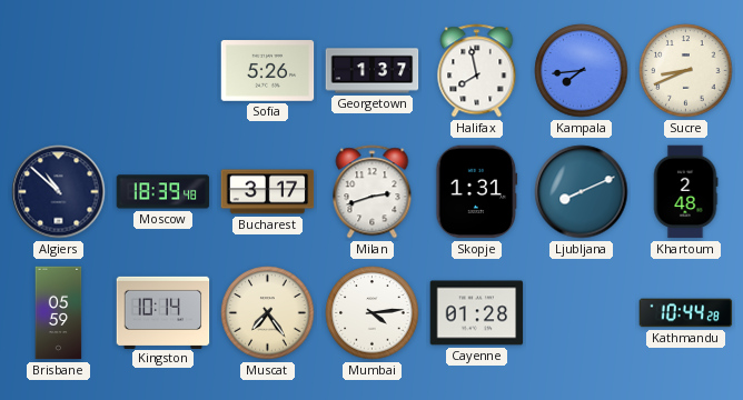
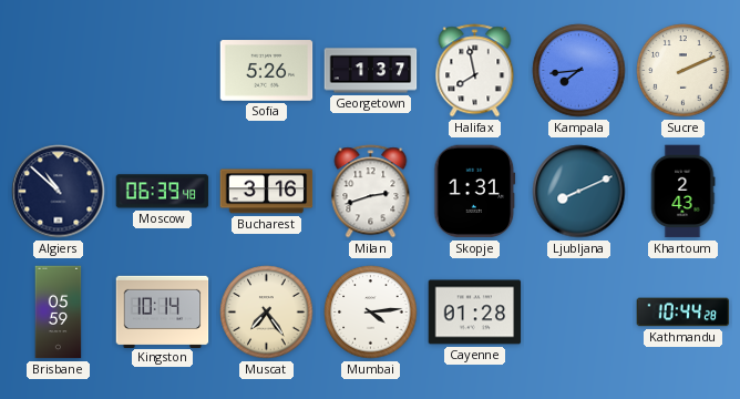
Sucre: 8:41 -> 2:11 (684, 71)
Moscow: 18:39 -> 06:39 (163, 192)
Bucharest: 3:17 -> 3:16 (267, 192)
Khartoum: 2:48 -> 2:43 (682, 192)
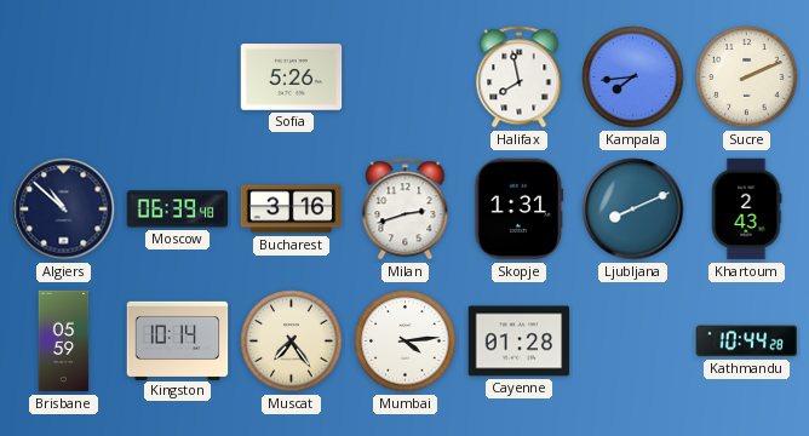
Georgetown: 1:37 -> none (371, 71)
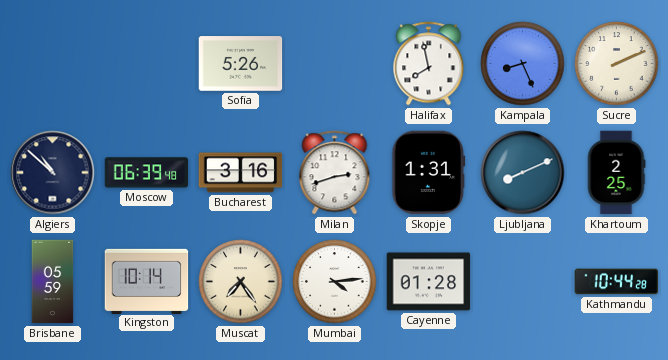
Kampala: 7:44 -> 8:26 (523, 64)
Khartoum: 2:43 -> 2:25 (616, 173)
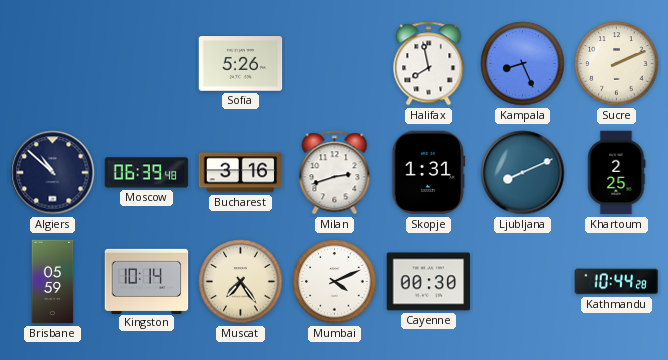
Mumbai: 4:14 -> 4:11 (335, 282)
Cayenne: 01:28 -> 00:30 (429, 282)
